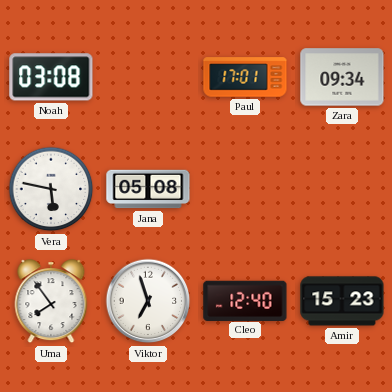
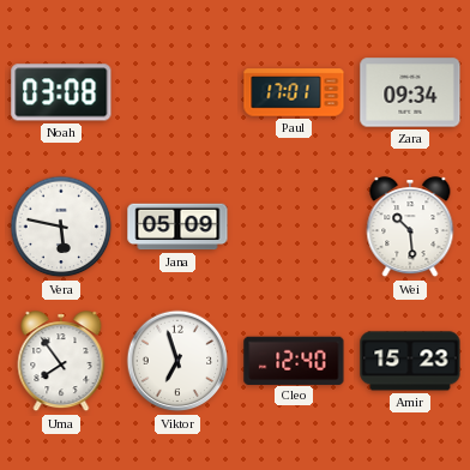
Jana: 05:08 -> 05:09 (177, 227)
Wei: none -> 10:29 (410, 228)
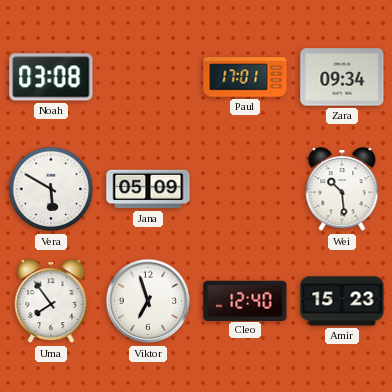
Vera: 5:47 -> 5:50 (51, 189)
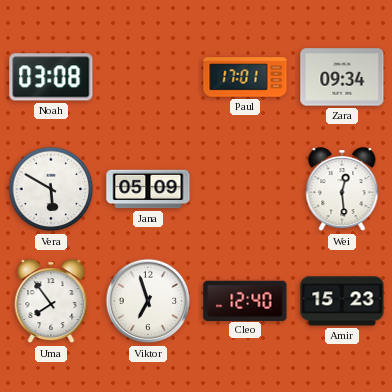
Wei: 10:29 -> 12:29 (342, 190)
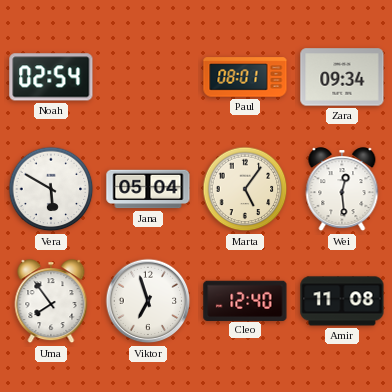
Noah: 03:08 -> 02:54 (51, 77)
Paul: 17:01 -> 08:01 (245, 77)
Jana: 05:09 -> 05:04 (148, 189)
Marta: none -> 5:06 (245, 189)
Amir: 15:23 -> 11:08 (342, 301)
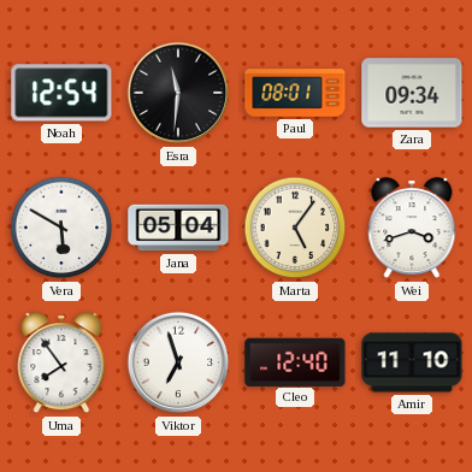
Noah: 02:54 -> 12:54 (61, 93)
Esra: none -> 11:31 (178, 93)
Wei: 12:29 -> 3:42 (412, 229)
Amir: 11:08 -> 11:10 (412, 362)
